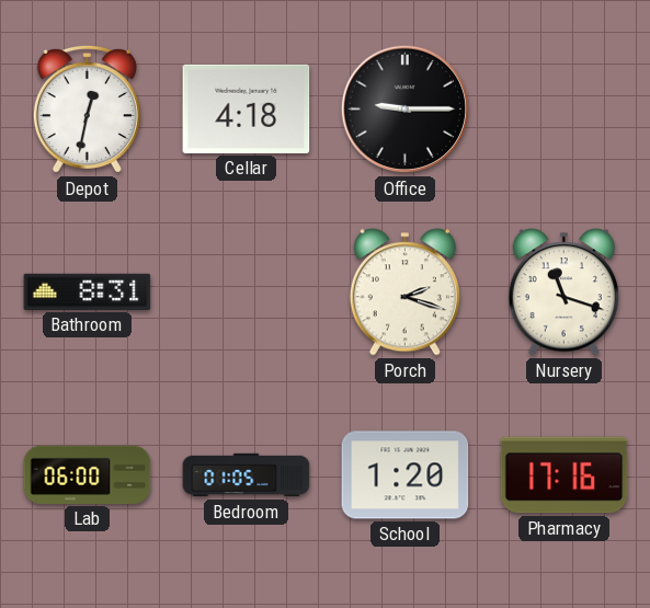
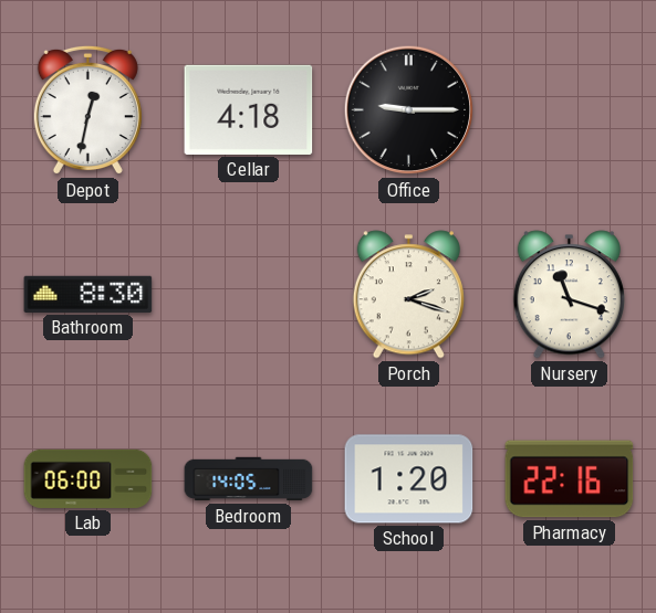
Bathroom: 8:31 -> 8:30 (88, 294)
Bedroom: 01:05 -> 14:05 (249, 479)
Pharmacy: 17:16 -> 22:16 (570, 479)
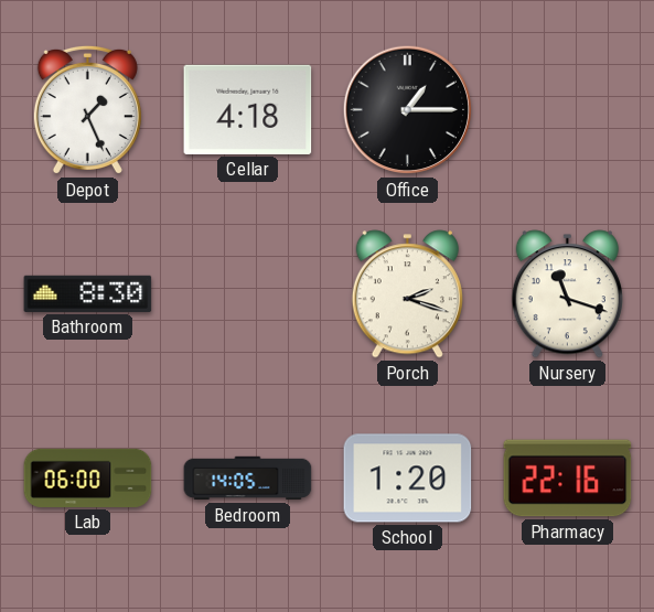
Depot: 12:32 -> 1:26 (87, 110)
Office: 9:15 -> 1:15 (408, 110)
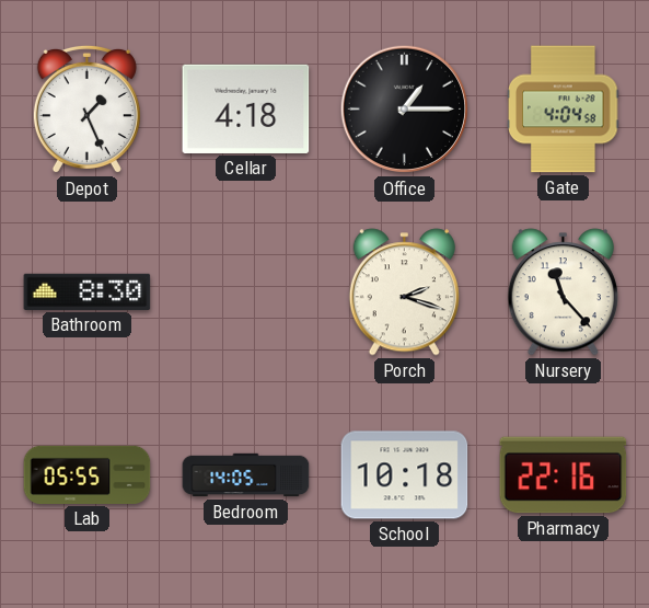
Gate: none -> 4:04 (564, 110)
Nursery: 11:18 -> 11:23 (563, 292)
Lab: 06:00 -> 05:55 (88, 474)
School: 1:20 -> 10:18 (405, 475)
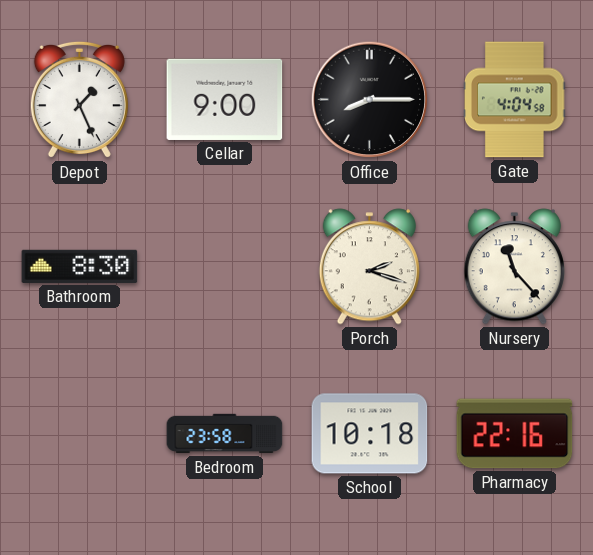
Cellar: 4:18 -> 9:00 (225, 99)
Office: 1:15 -> 8:15 (370, 100)
Lab: 05:55 -> none (88, 474)
Bedroom: 14:05 -> 23:58 (225, 434)
